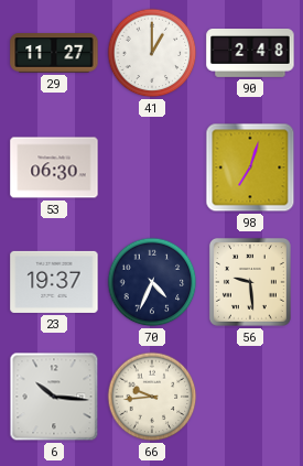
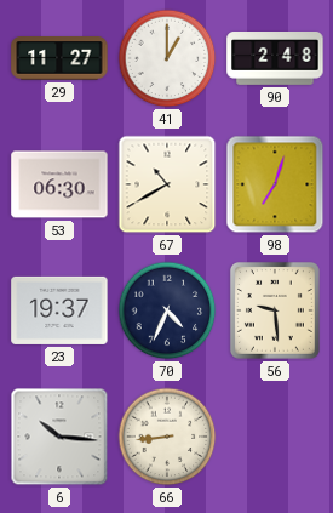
67: none -> 10:40 (167, 184)
66: 9:44 -> 8:44 (167, 437)
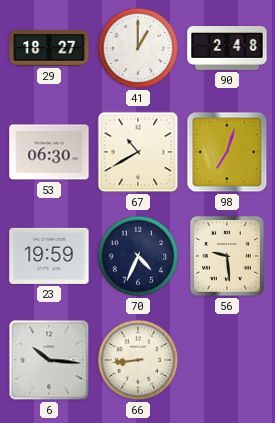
29: 11:27 -> 18:27 (49, 48)
23: 19:37 -> 19:59 (49, 256)
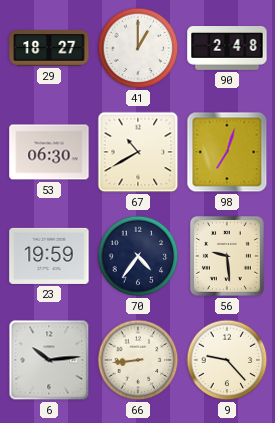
70: 4:34 -> 4:36 (138, 256)
6: 10:16 -> 10:14 (49, 360)
9: none -> 9:23 (227, 360)
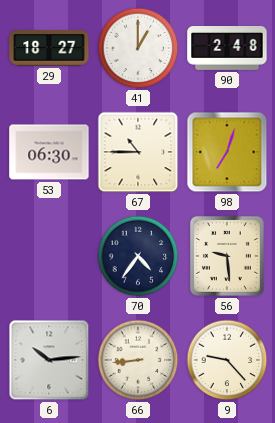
67: 10:40 -> 10:45 (138, 152)
23: 19:59 -> none (49, 256)
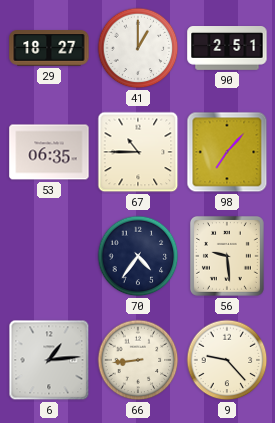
90: 2:48 -> 2:51 (227, 49)
53: 06:30 -> 06:35 (49, 152)
98: 7:03 -> 7:07 (227, 152)
6: 10:14 -> 1:14 (49, 360)
